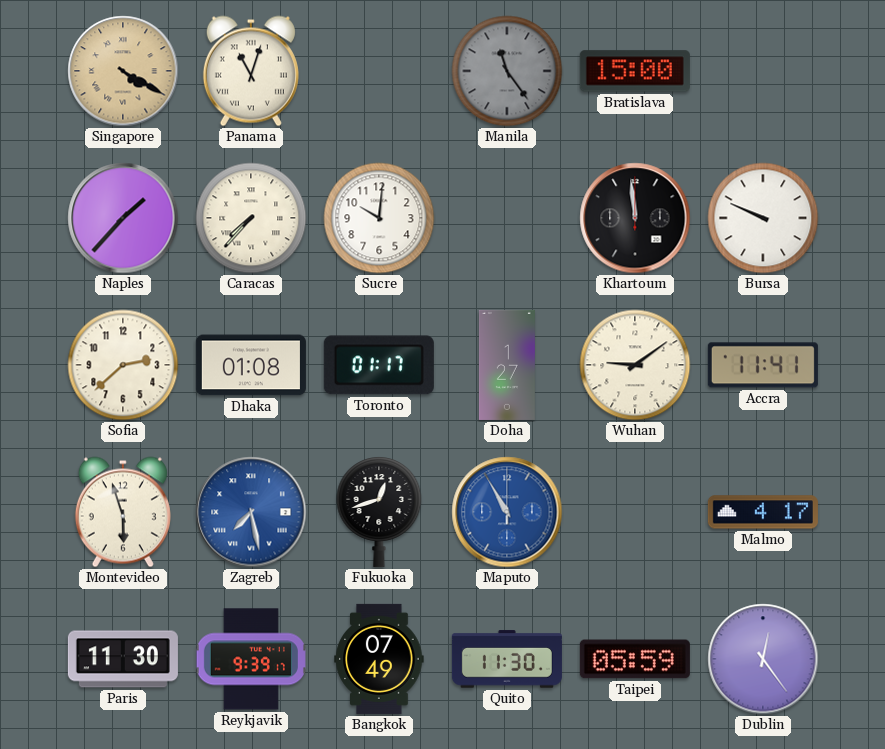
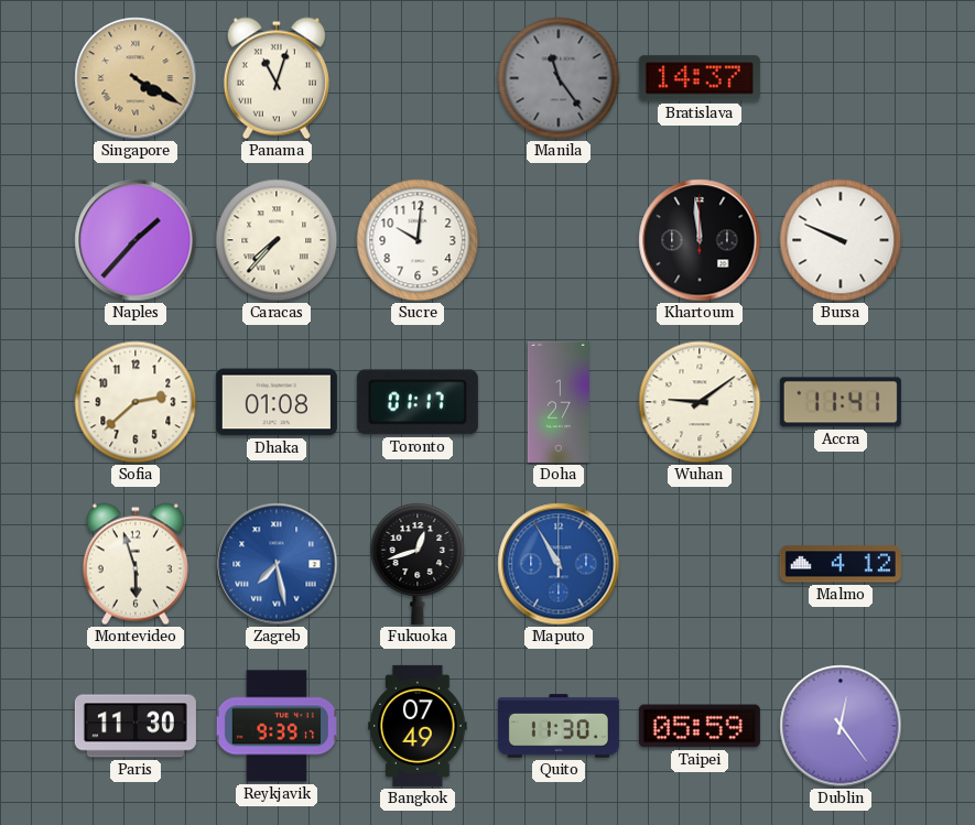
Bratislava: 15:00 -> 14:37 (700, 78)
Malmo: 4:17 -> 4:12 (841, 564)
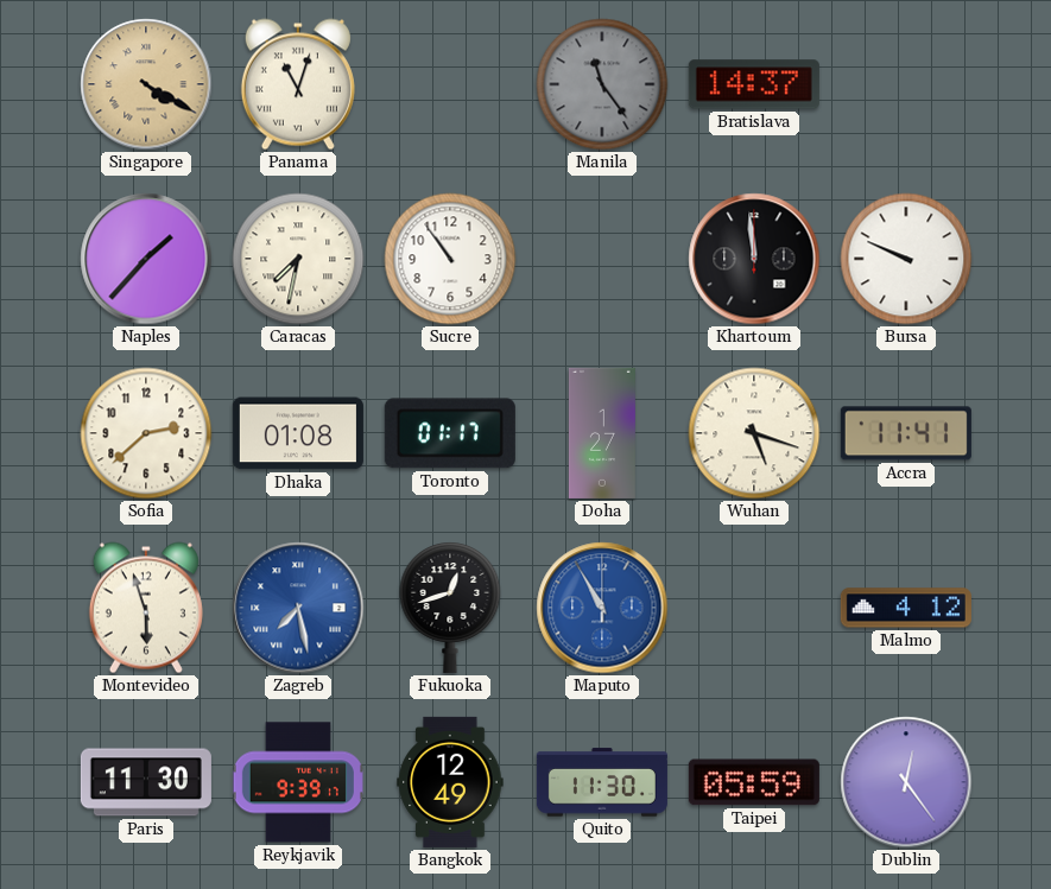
Caracas: 7:37 -> 7:32 (298, 259)
Sucre: 10:01 -> 10:54 (450, 259)
Wuhan: 9:09 -> 5:18 (754, 433)
Bangkok: 07:49 -> 12:49 (450, 782)
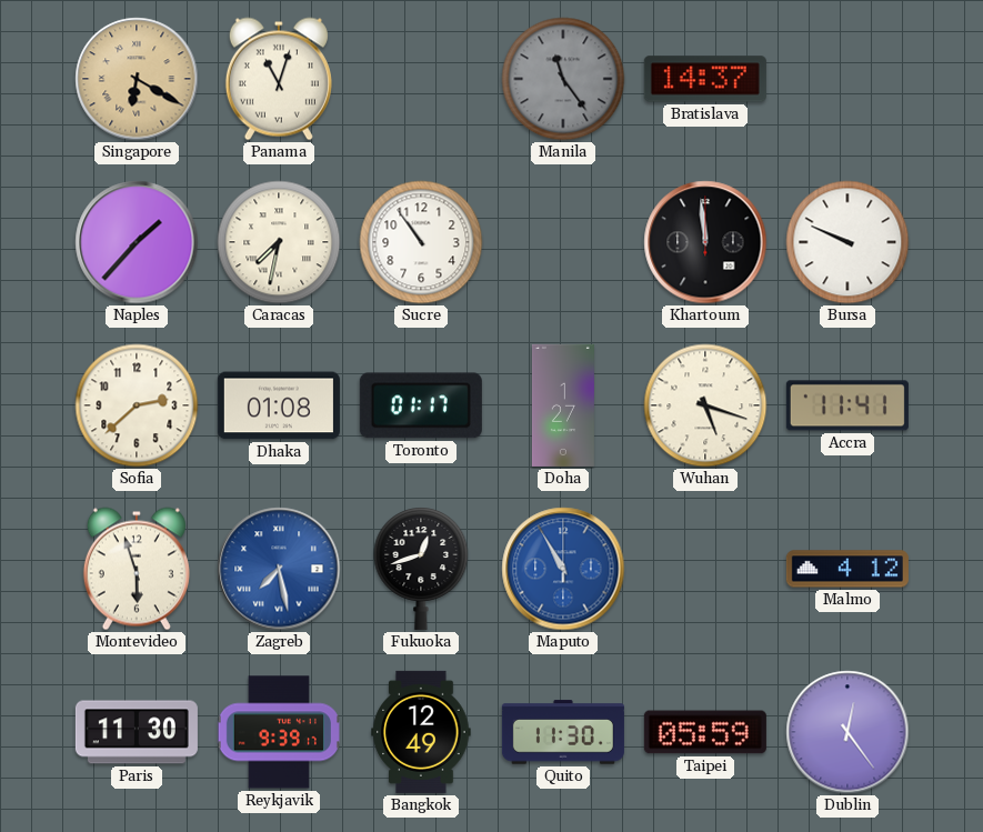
Singapore: 4:20 -> 6:20 (137, 79)
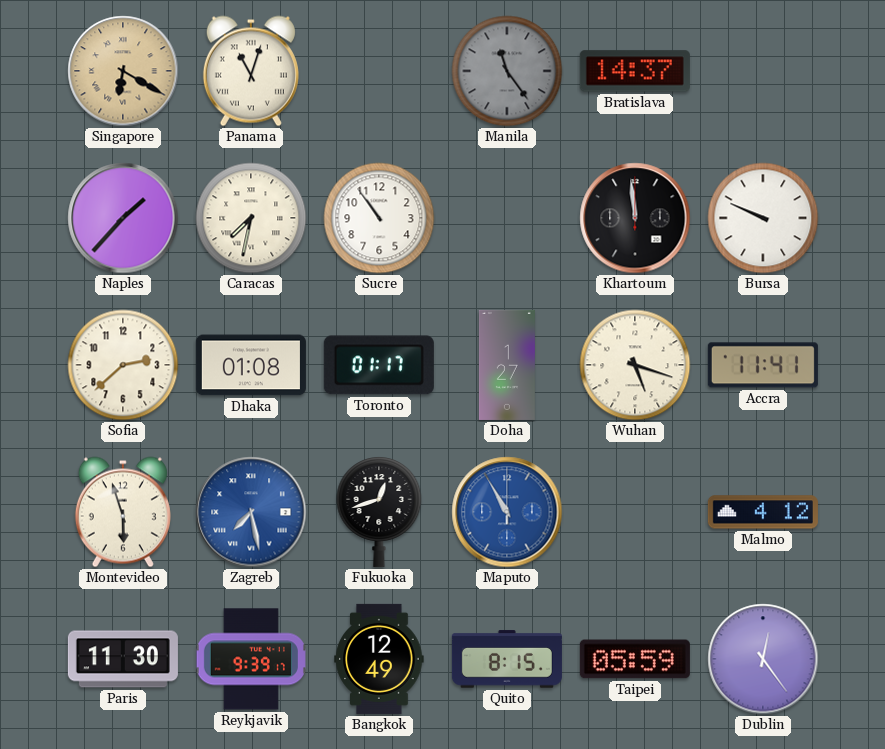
Quito: 11:30 -> 8:15 (507, 659)
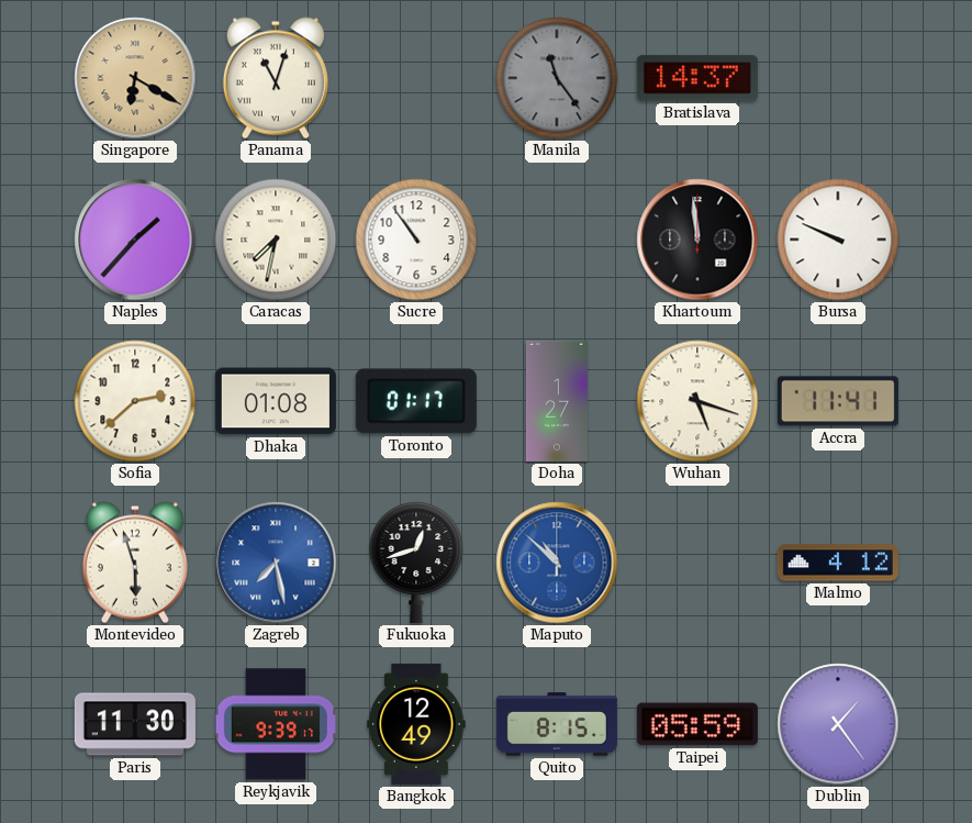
Maputo: 10:55 -> 10:52 (557, 563)
Dublin: 12:24 -> 1:24 (838, 724)
